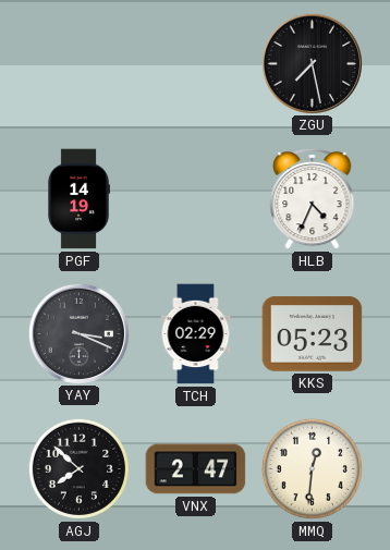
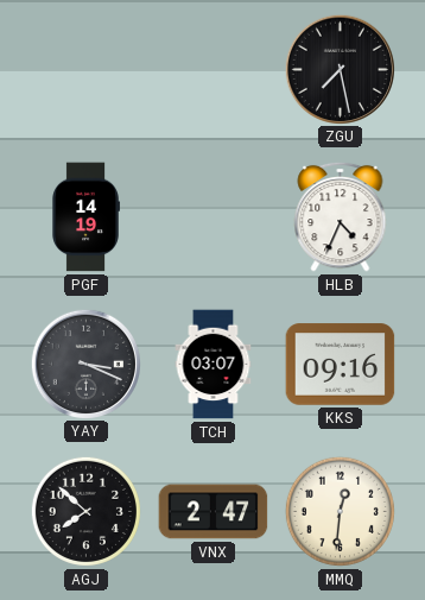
TCH: 02:29 -> 03:07 (214, 365)
KKS: 05:23 -> 09:16 (341, 365)
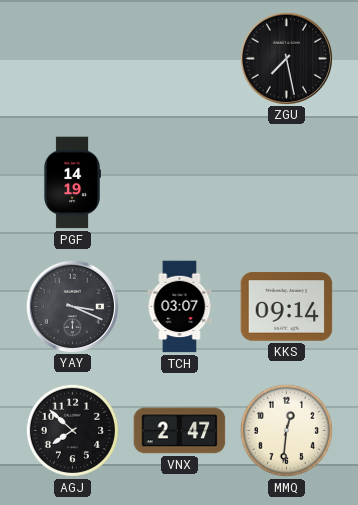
HLB: 4:34 -> none (341, 216)
KKS: 09:16 -> 09:14 (287, 307)
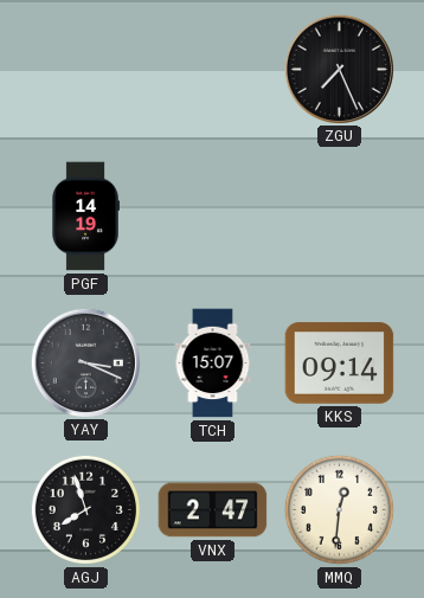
ZGU: 7:28 -> 7:26 (339, 69)
TCH: 03:07 -> 15:07 (213, 364)
AGJ: 7:52 -> 7:57 (85, 509)
